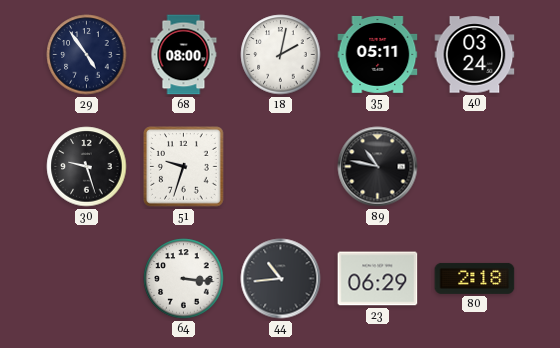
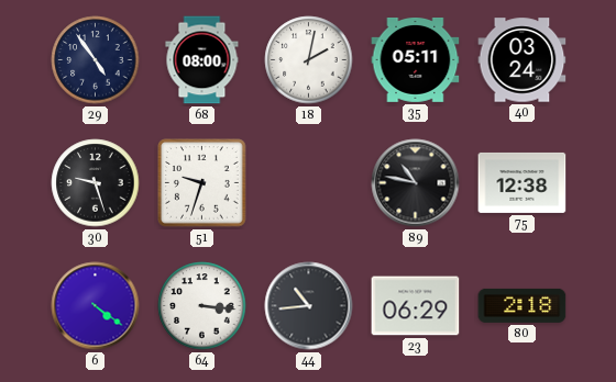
75: none -> 12:38 (522, 182)
6: none -> 4:21 (96, 306)
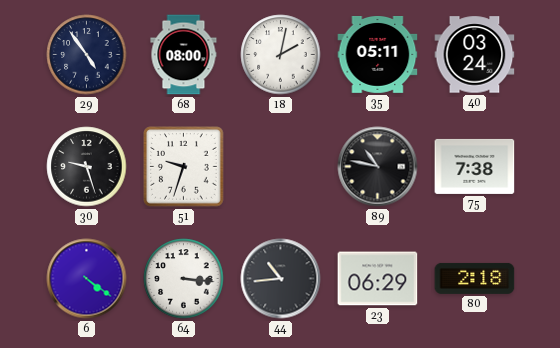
75: 12:38 -> 7:38 (475, 166)
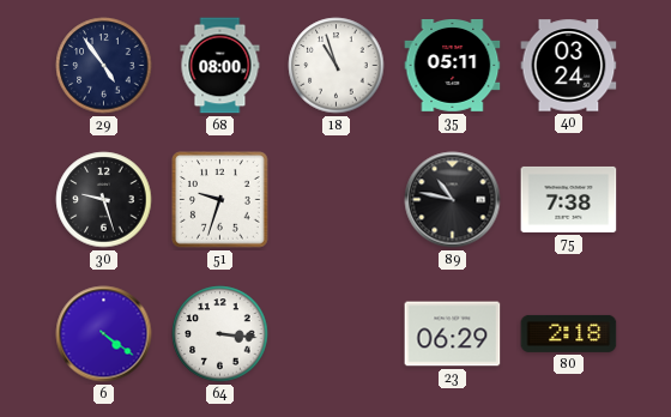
18: 2:02 -> 10:57 (337, 66)
44: 10:44 -> none (281, 279)
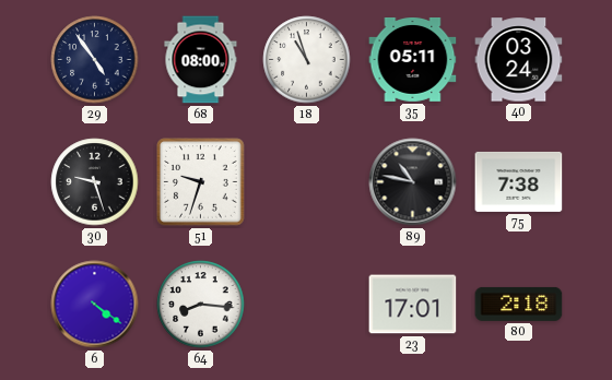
64: 3:16 -> 8:16 (201, 305)
23: 06:29 -> 17:01 (413, 305)
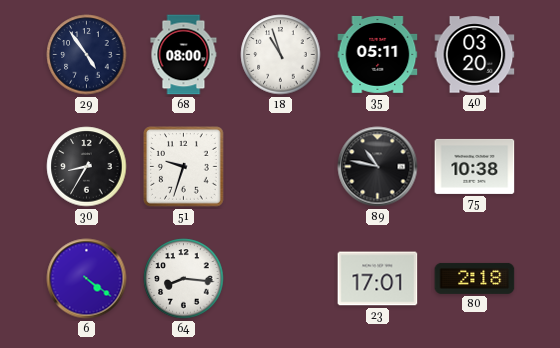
40: 03:24 -> 03:20 (475, 55)
30: 9:27 -> 8:35 (87, 167)
75: 7:38 -> 10:38 (475, 166)
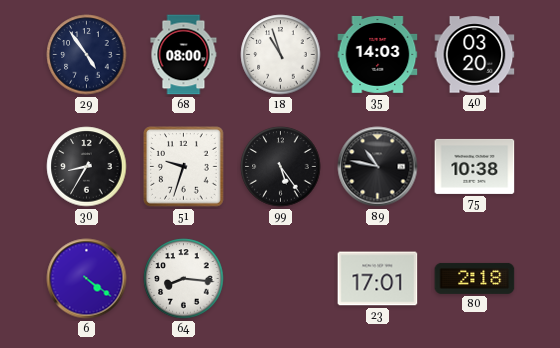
35: 05:11 -> 14:03 (378, 55)
99: none -> 5:24 (281, 167)
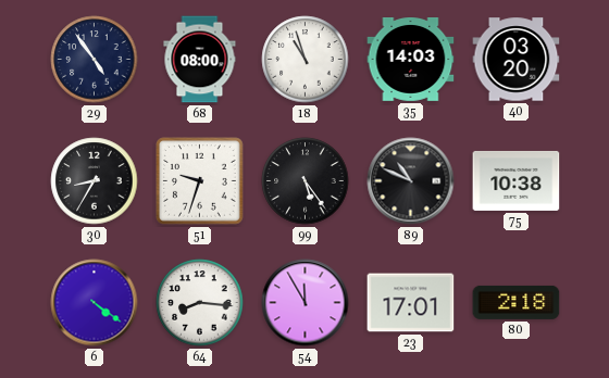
89: 10:47 -> 10:49 (411, 181)
54: none -> 11:55 (306, 303)
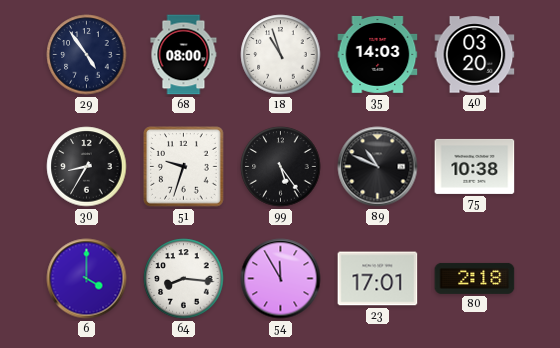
6: 4:21 -> 4:00 (87, 279)
